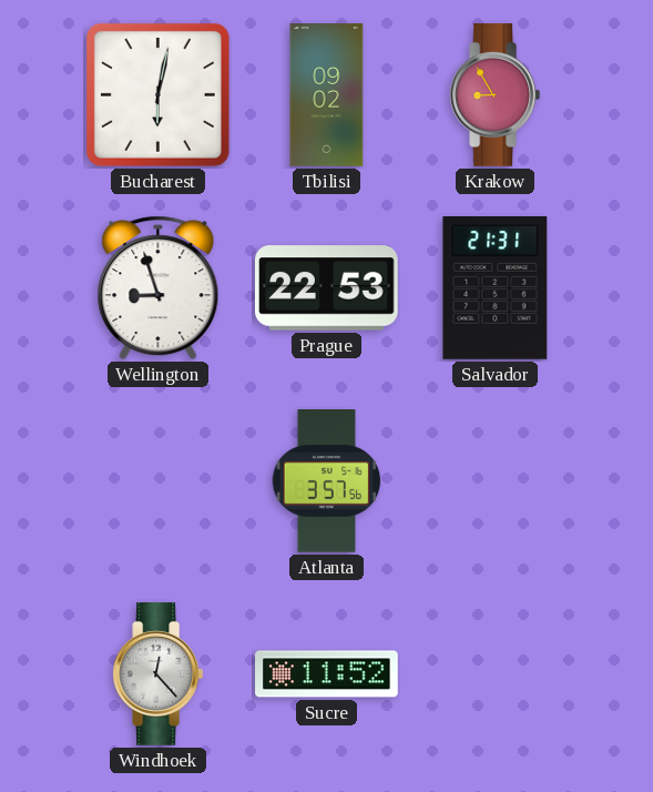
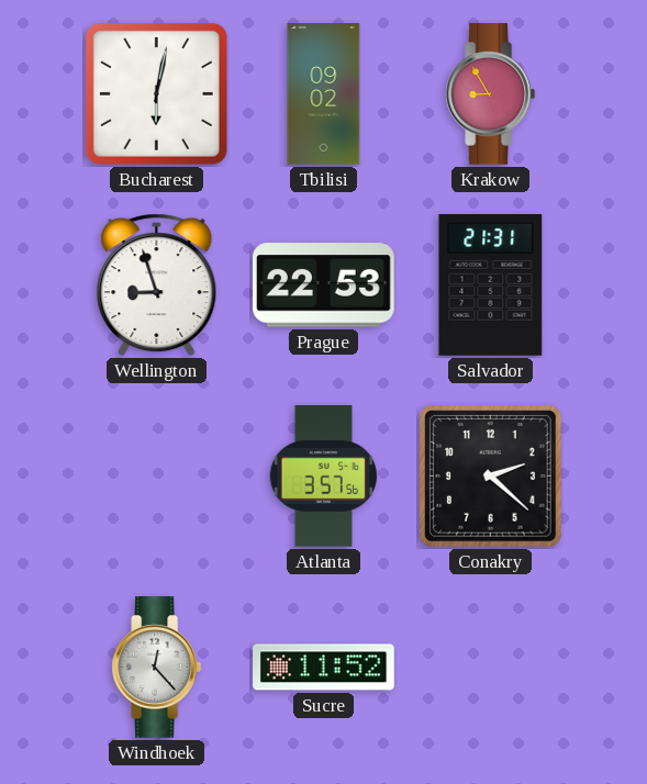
Conakry: none -> 2:22 (491, 477)
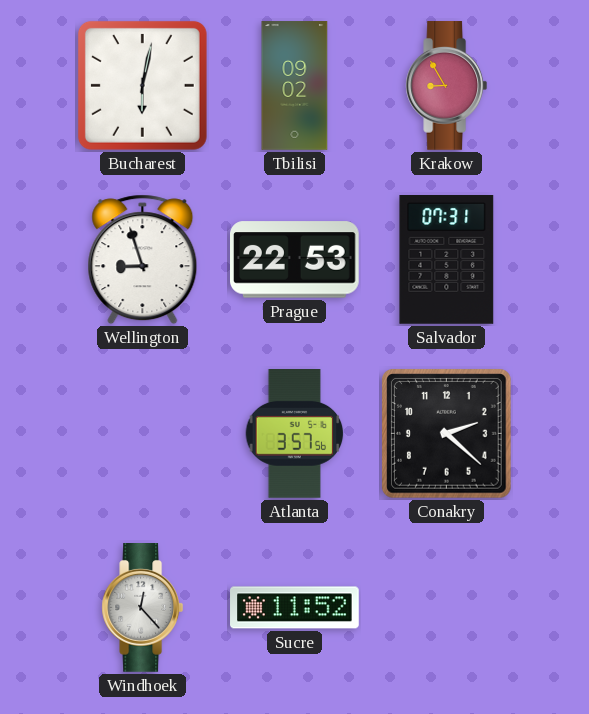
Salvador: 21:31 -> 07:31 (447, 260)
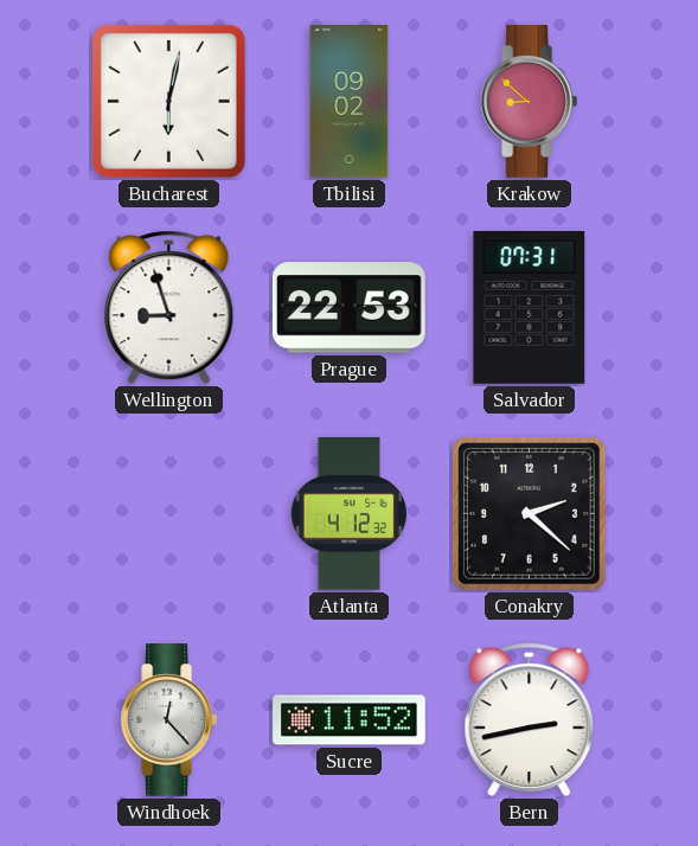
Krakow: 8:55 -> 8:52 (530, 102)
Atlanta: 3:57 -> 4:12 (350, 514)
Bern: none -> 2:43 (530, 720)
